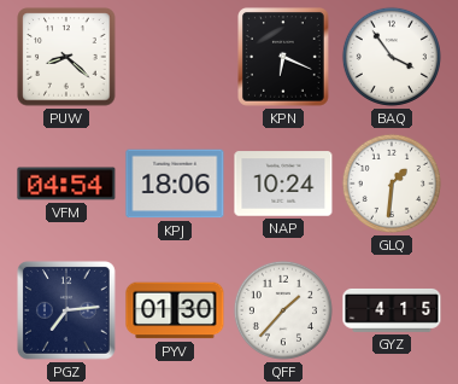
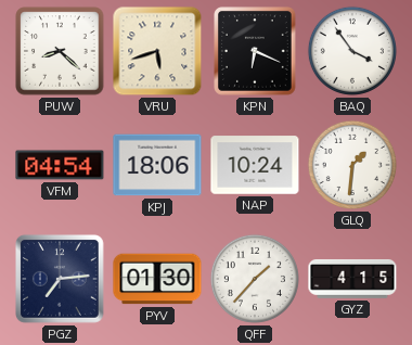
VRU: none -> 5:42 (157, 51)
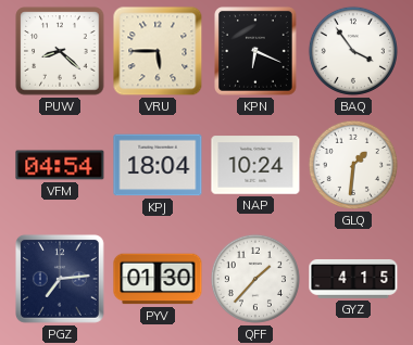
VRU: 5:42 -> 5:45 (158, 51)
KPJ: 18:06 -> 18:04 (158, 165)
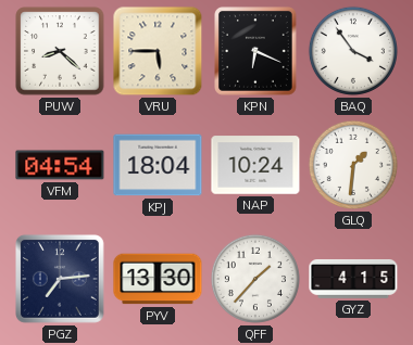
PYV: 01:30 -> 13:30 (158, 279)
